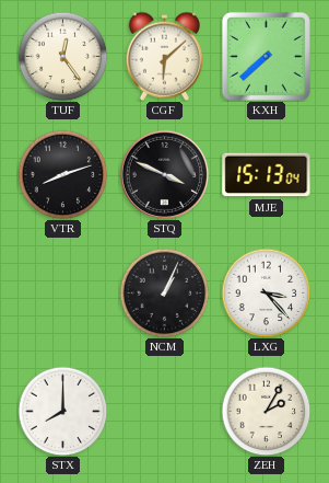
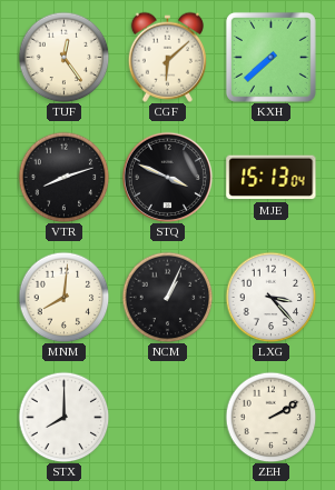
MNM: none -> 8:01 (63, 297)
ZEH: 2:05 -> 2:10 (270, 417)
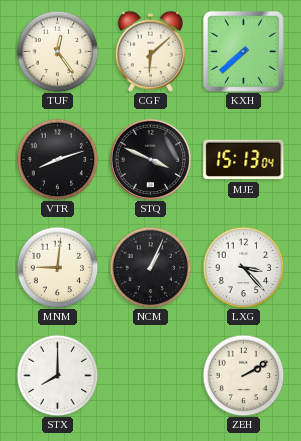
MNM: 8:01 -> 9:01 (57, 267)
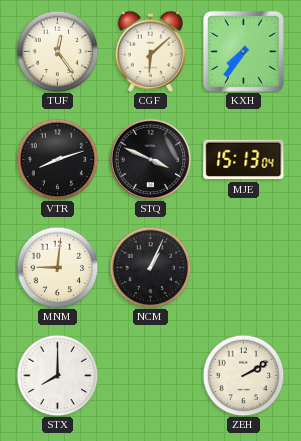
KXH: 7:38 -> 7:36 (243, 51)
LXG: 3:23 -> none (243, 267)
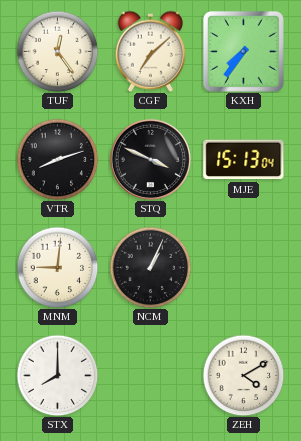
CGF: 6:08 -> 7:08 (150, 51)
ZEH: 2:10 -> 4:10 (243, 375)
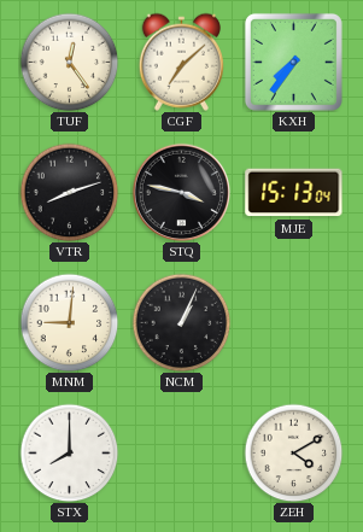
STQ: 3:49 -> 3:47 (181, 192)
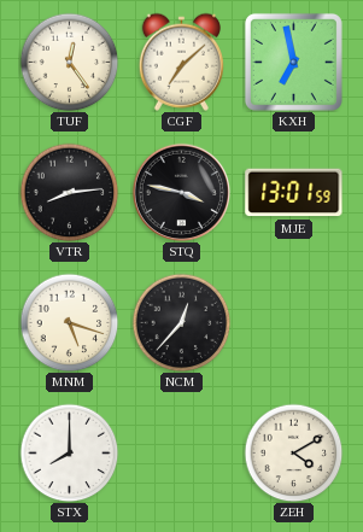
KXH: 7:36 -> 6:58 (293, 62)
VTR: 8:12 -> 8:14 (69, 192)
MJE: 15:13 -> 13:01 (294, 193)
MNM: 9:01 -> 5:18 (69, 322)
NCM: 1:04 -> 12:37 (181, 322)
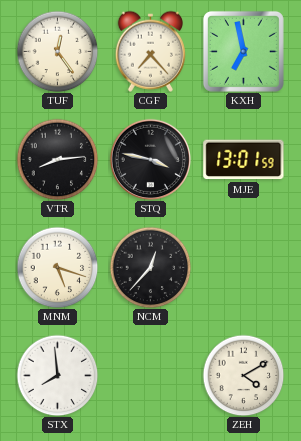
CGF: 7:08 -> 7:23 (150, 51)
STX: 8:00 -> 7:59 (57, 375)
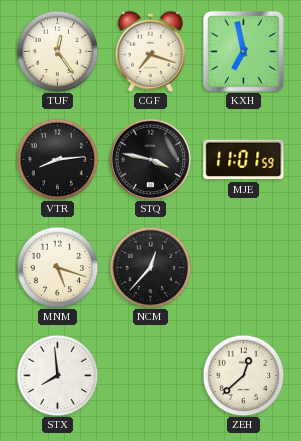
CGF: 7:23 -> 7:18 (150, 51)
MJE: 13:01 -> 11:01 (244, 160)
ZEH: 4:10 -> 12:38 (243, 375)
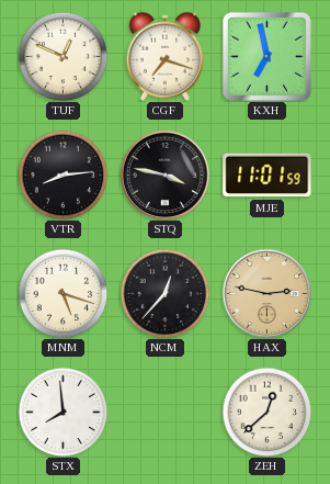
TUF: 12:24 -> 12:49 (62, 56)
HAX: none -> 2:47 (266, 293)
